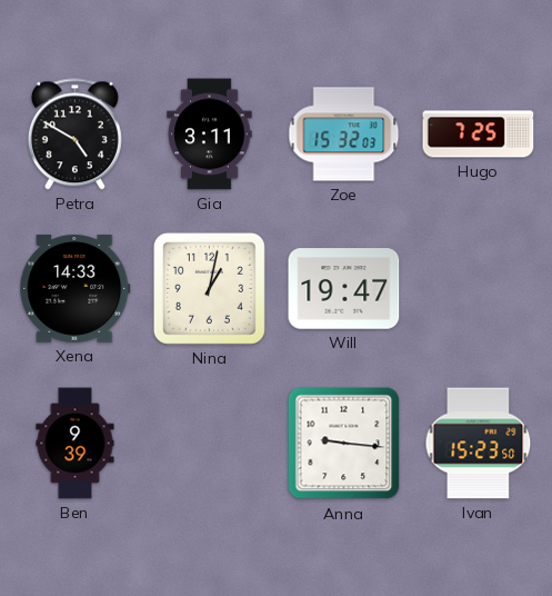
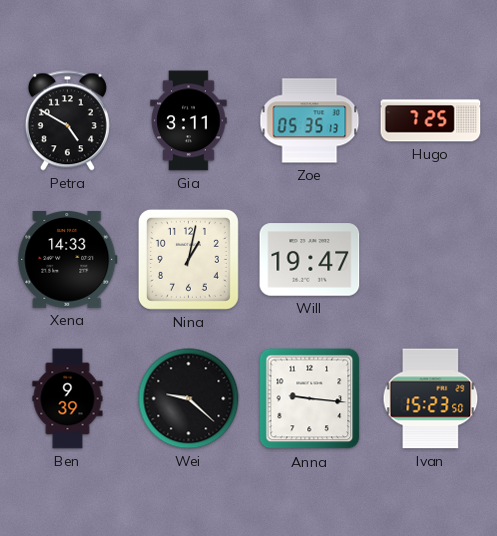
Zoe: 15:32 -> 05:35 (310, 121)
Wei: none -> 9:22 (189, 399)
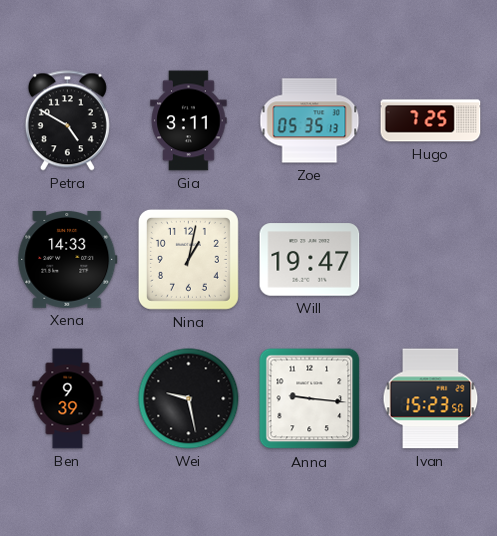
Wei: 9:22 -> 9:28 (189, 399)
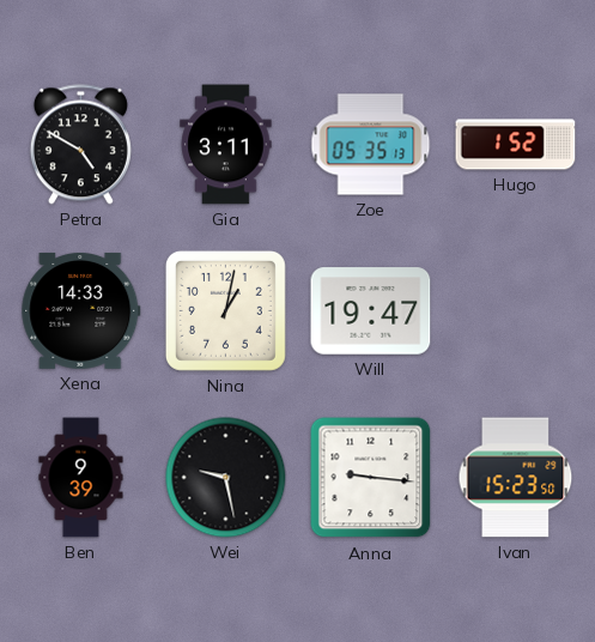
Hugo: 7:25 -> 1:52 (516, 145)
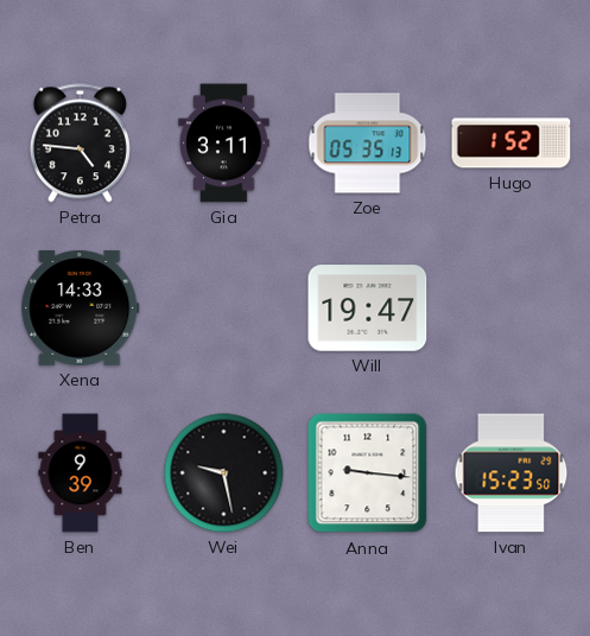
Petra: 4:50 -> 4:46 (80, 144)
Nina: 1:02 -> none (225, 310)
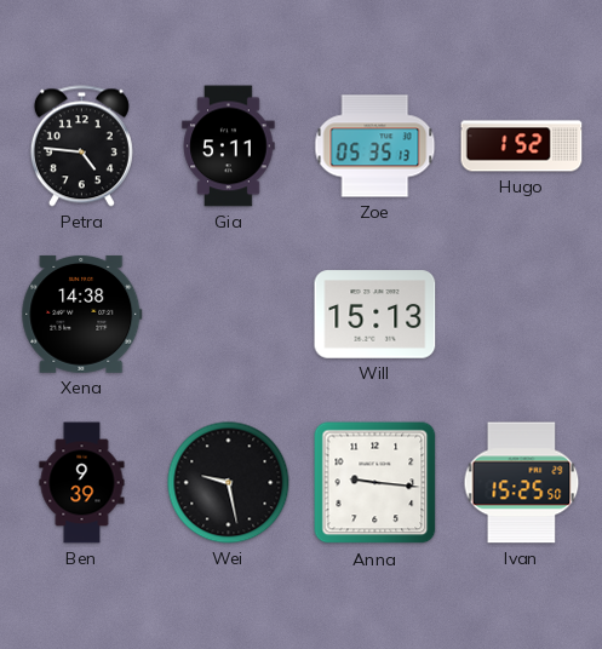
Gia: 3:11 -> 5:11 (229, 147)
Xena: 14:33 -> 14:38 (82, 314)
Will: 19:47 -> 15:13 (375, 315)
Ivan: 15:23 -> 15:25 (522, 483)
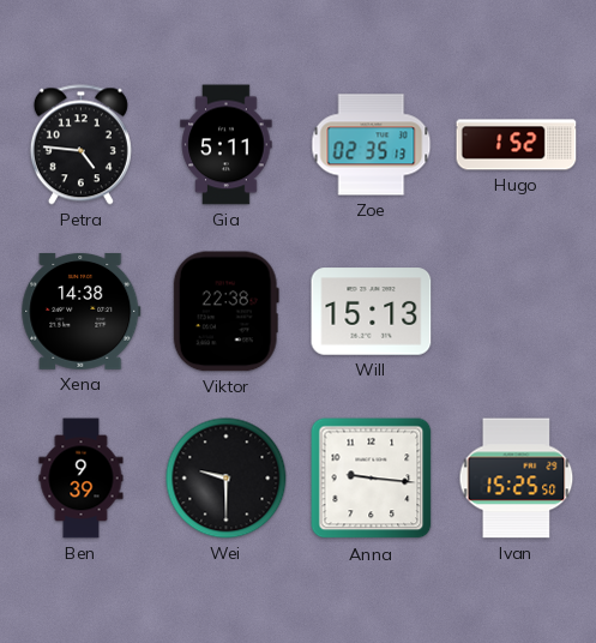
Zoe: 05:35 -> 02:35 (372, 145)
Viktor: none -> 22:38 (225, 312)
Wei: 9:28 -> 9:30 (227, 479)
